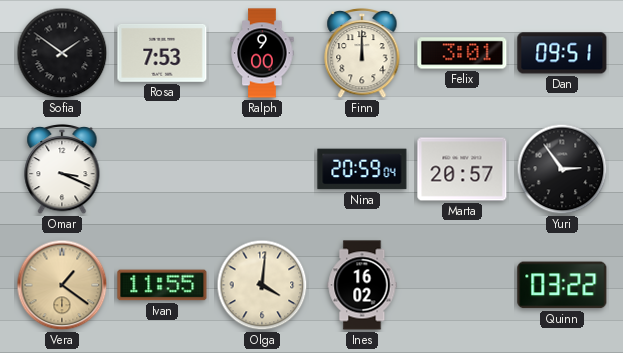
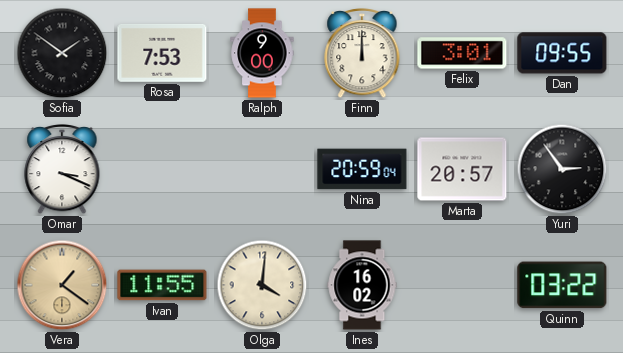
Dan: 09:51 -> 09:55 (562, 53)
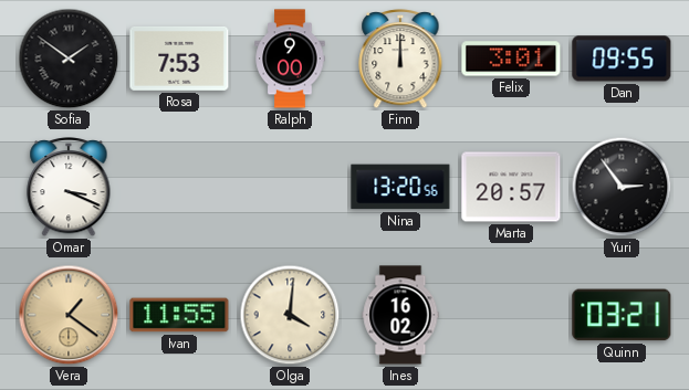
Nina: 20:59 -> 13:20 (400, 187)
Quinn: 03:22 -> 03:21 (622, 315)
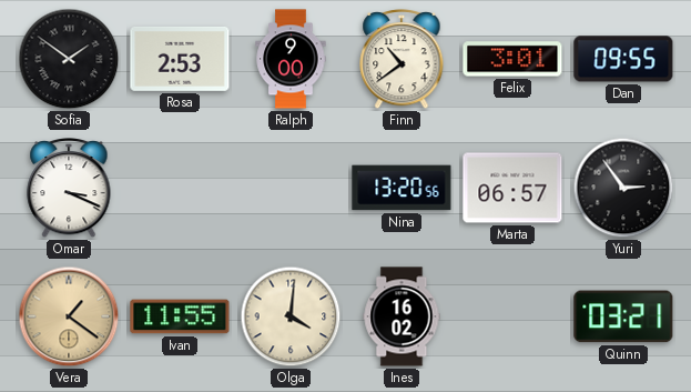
Rosa: 7:53 -> 2:53 (180, 59)
Finn: 12:00 -> 10:39 (402, 60)
Marta: 20:57 -> 06:57 (512, 188)
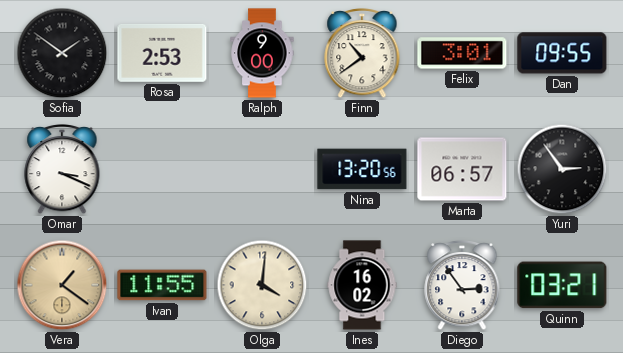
Diego: none -> 2:54 (462, 286)
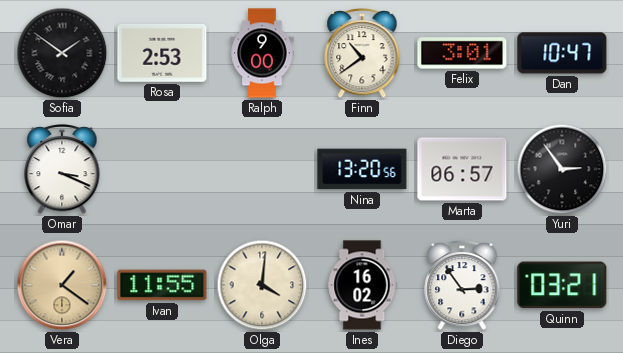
Dan: 09:55 -> 10:47 (562, 53)
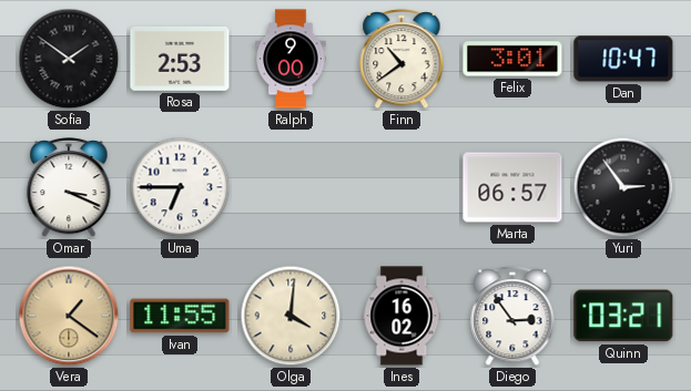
Uma: none -> 6:45 (180, 187)
Nina: 13:20 -> none (362, 169)
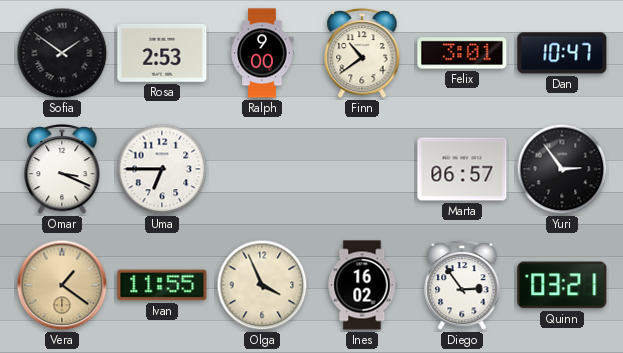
Olga: 4:01 -> 3:56 (262, 285)
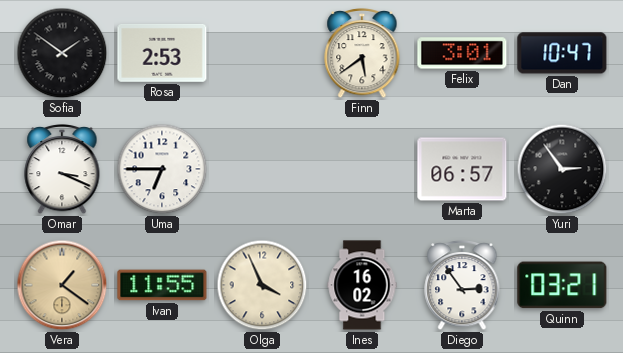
Ralph: 9:00 -> none (262, 53)
Finn: 10:39 -> 5:39 (362, 54)
